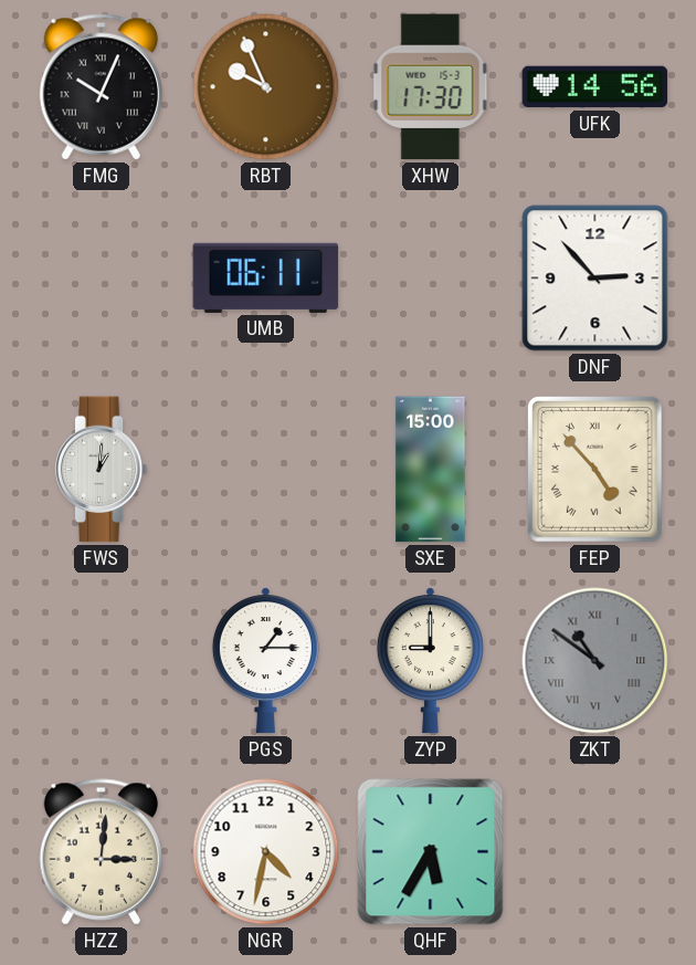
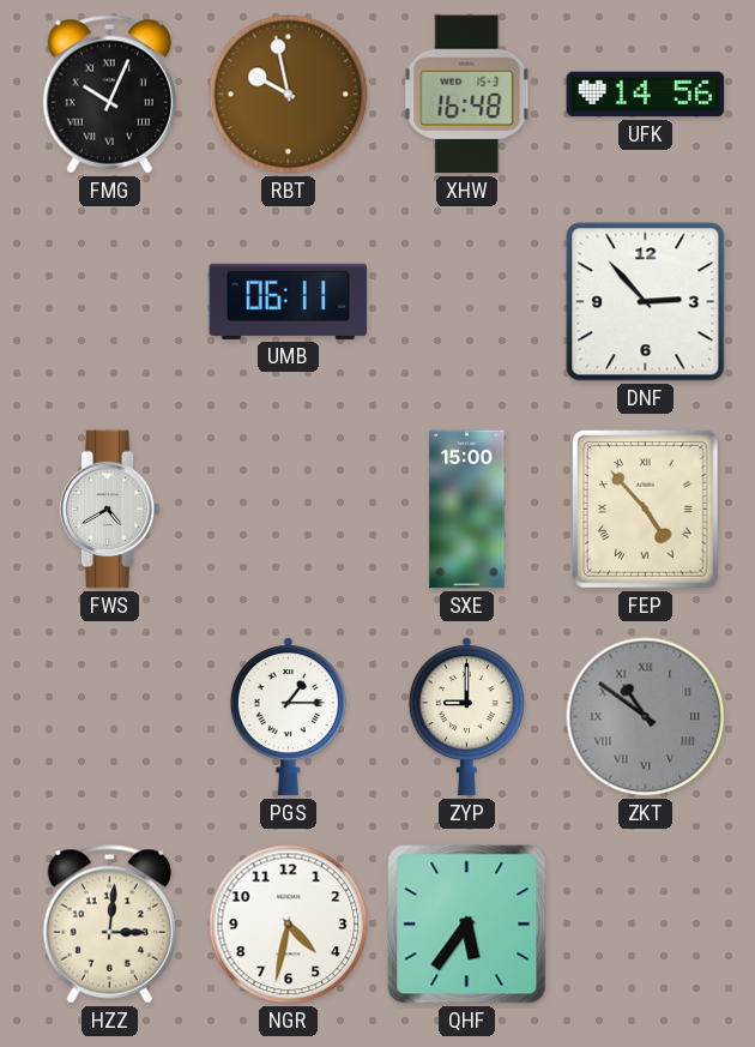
RBT: 9:56 -> 9:58 (289, 95)
XHW: 17:30 -> 16:48 (467, 95)
FWS: 1:01 -> 4:40 (110, 510)
QHF: 5:35 -> 5:36 (467, 925)
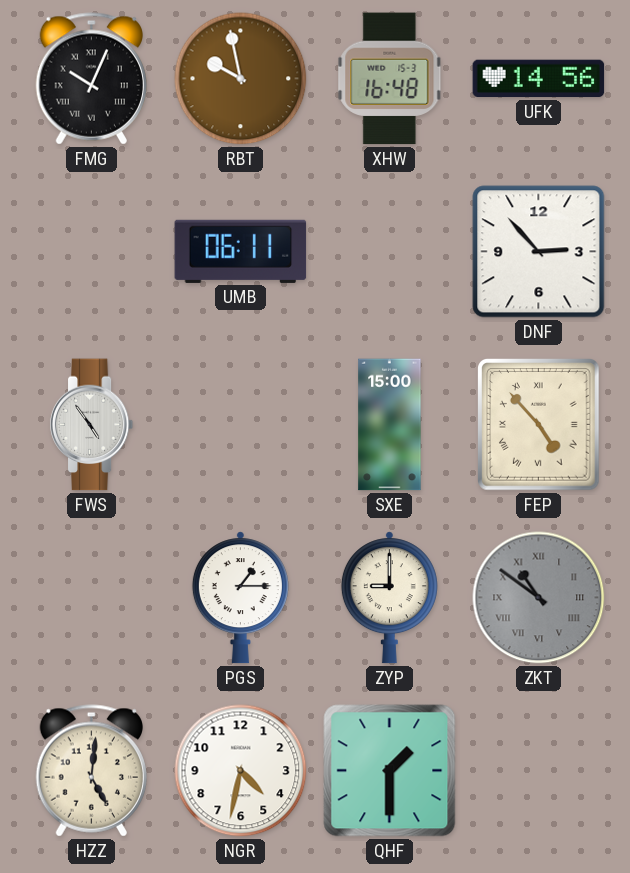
FWS: 4:40 -> 4:54 (92, 425)
HZZ: 3:01 -> 5:01 (91, 771)
QHF: 5:36 -> 1:30 (390, 771)
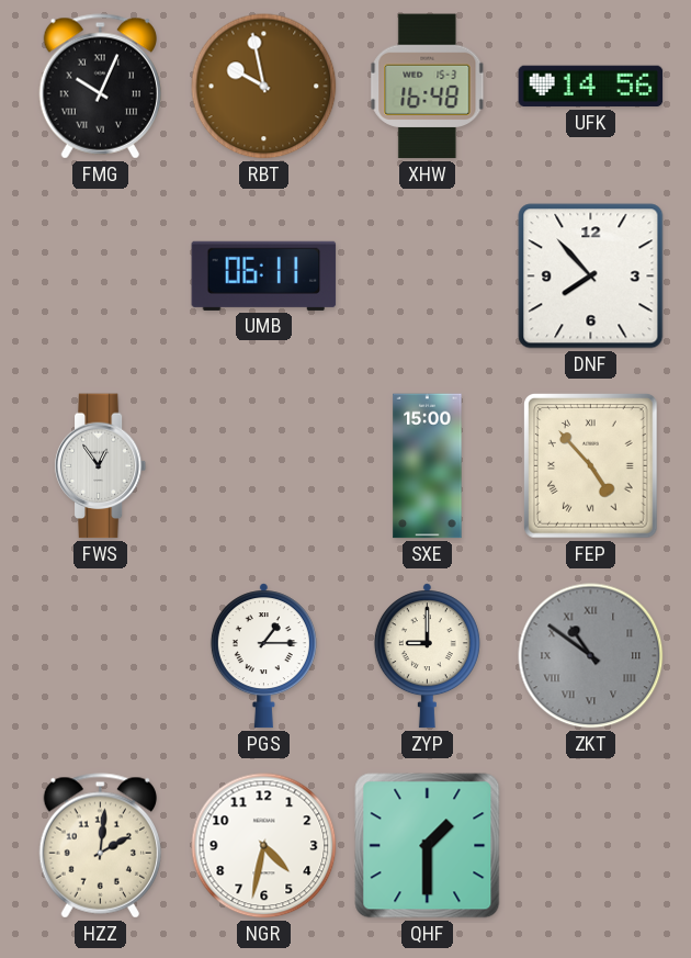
DNF: 2:53 -> 7:53 (591, 277)
FWS: 4:54 -> 12:54 (101, 466)
HZZ: 5:01 -> 2:01 (100, 846)
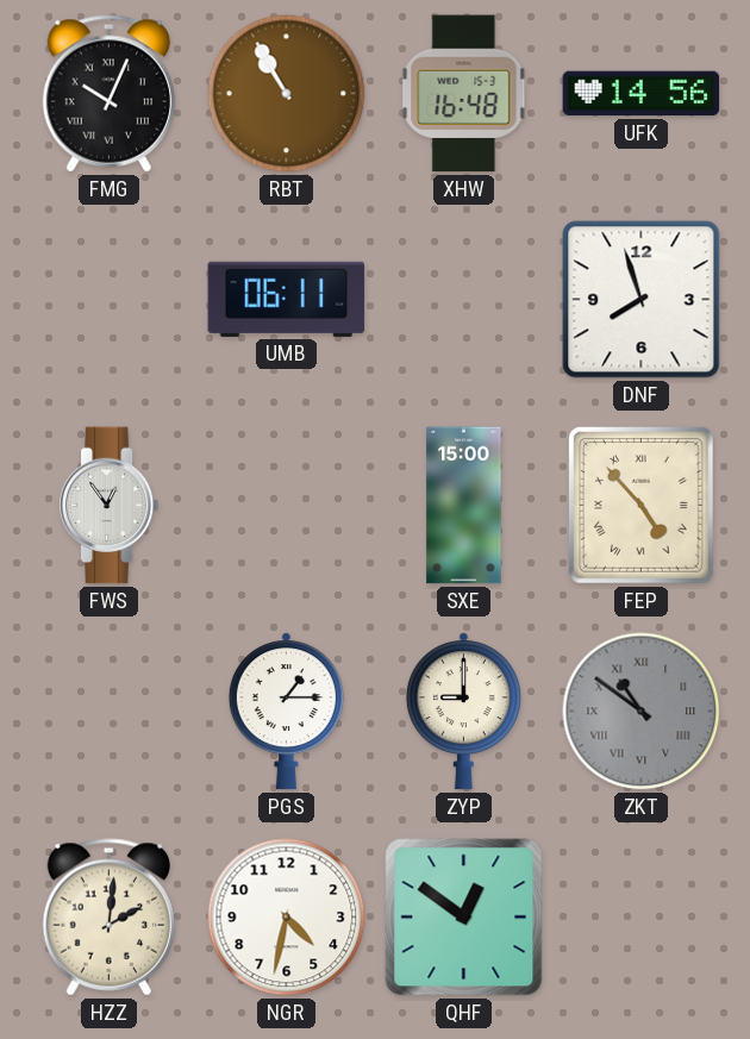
RBT: 9:58 -> 10:55 (287, 94)
DNF: 7:53 -> 7:57 (642, 300)
QHF: 1:30 -> 12:51 (464, 918)
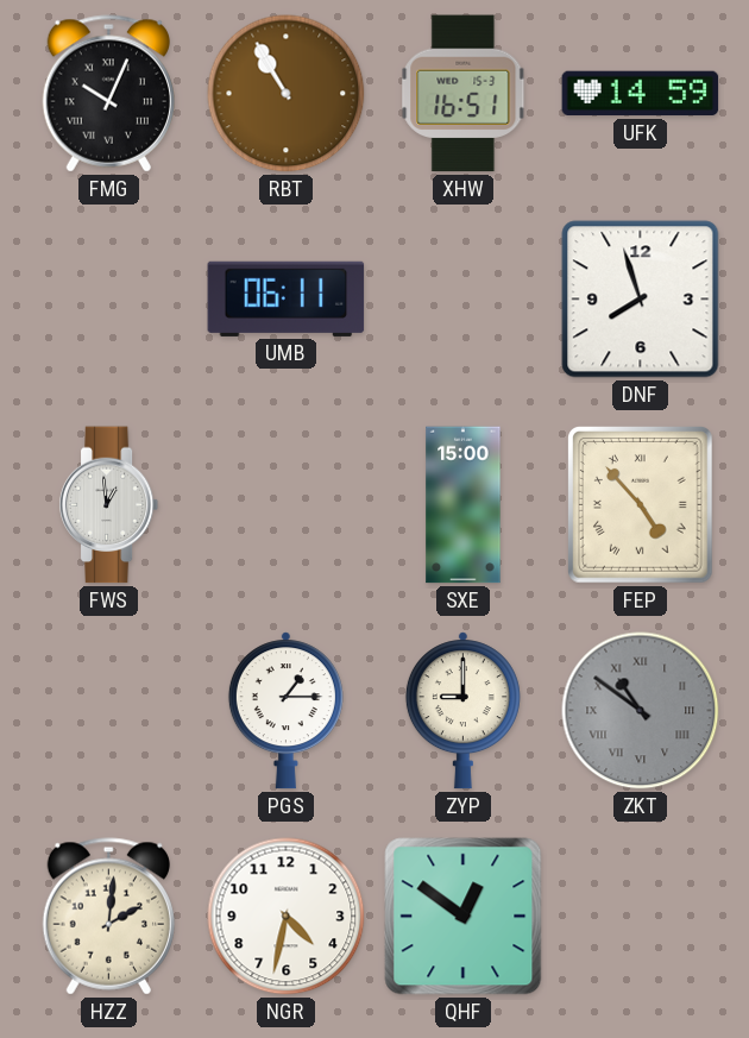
XHW: 16:48 -> 16:51 (464, 94)
UFK: 14:56 -> 14:59 (641, 94)
FWS: 12:54 -> 12:59 (109, 505)
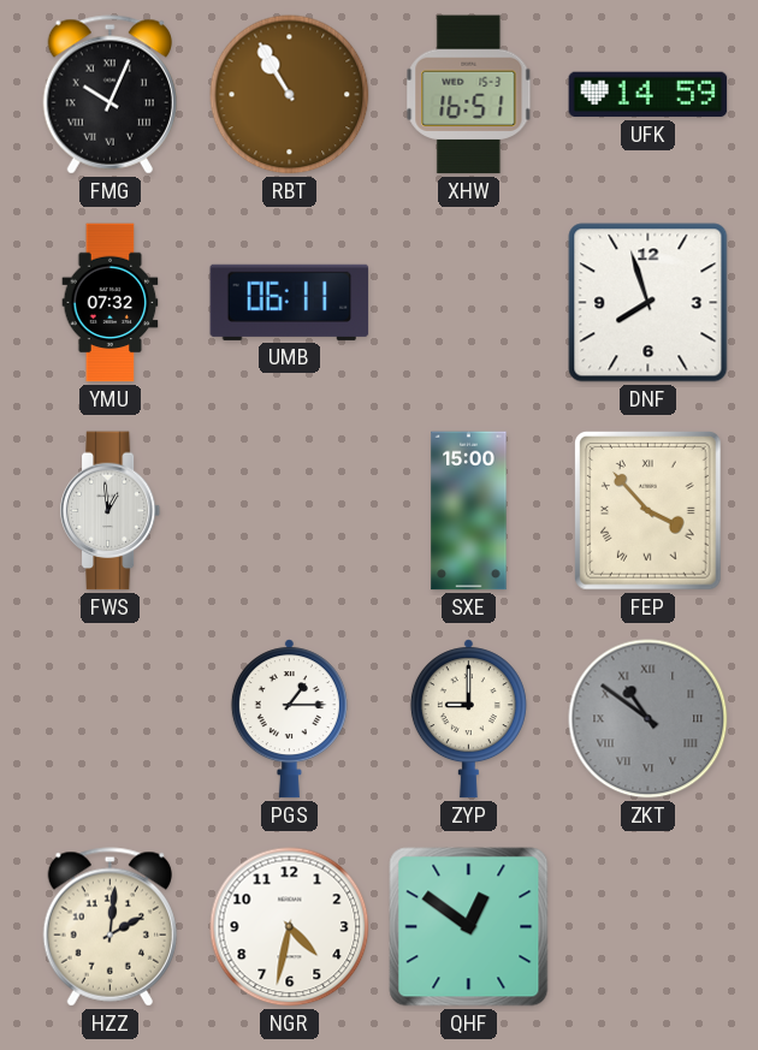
YMU: none -> 07:32 (111, 303)
FEP: 4:53 -> 3:53 (649, 511)
